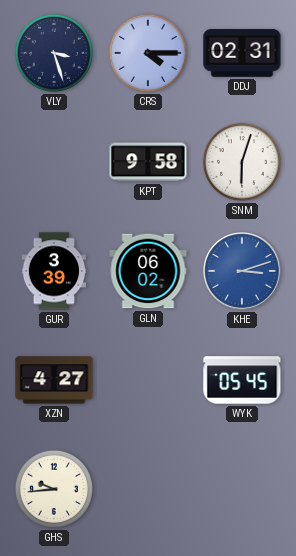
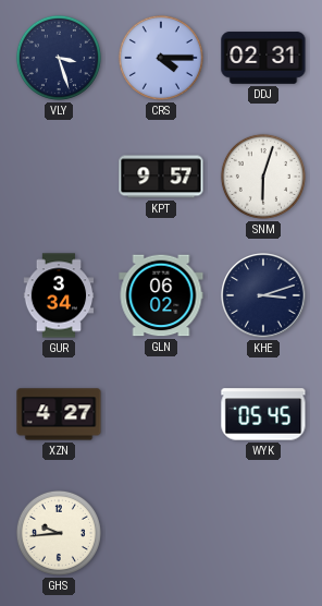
KPT: 9:58 -> 9:57 (161, 177)
GUR: 3:39 -> 3:34 (59, 295)
KHE dial: blue -> navy (263, 295)
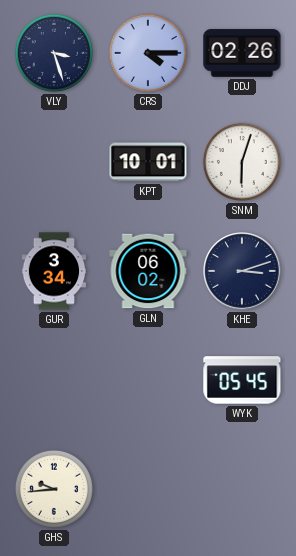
DDJ: 02:31 -> 02:26 (242, 53)
KPT: 9:57 -> 10:01 (148, 162)
XZN: 4:27 -> none (59, 414)
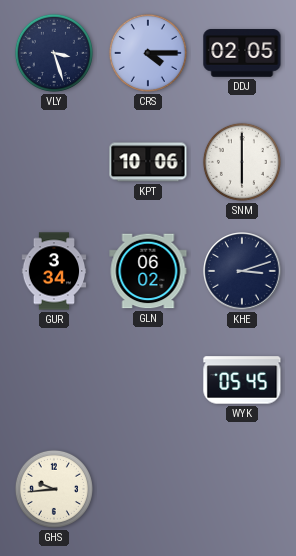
DDJ: 02:26 -> 02:05 (242, 53)
KPT: 10:01 -> 10:06 (148, 162)
SNM: 6:03 -> 6:00 (242, 162)
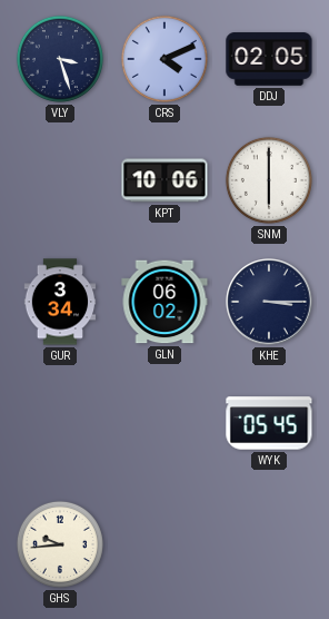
CRS: 4:15 -> 4:11 (164, 59)
KHE: 3:12 -> 3:15 (269, 302)
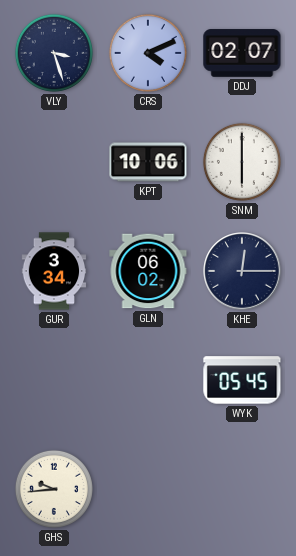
DDJ: 02:05 -> 02:07 (242, 53)
KHE: 3:15 -> 12:15 (242, 271)
